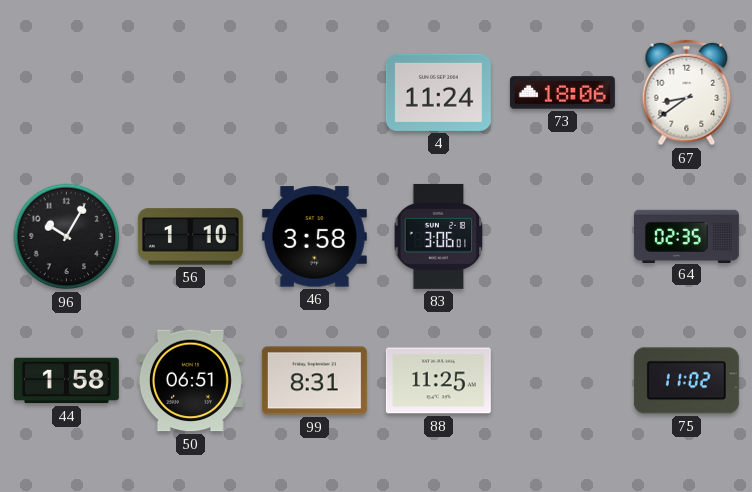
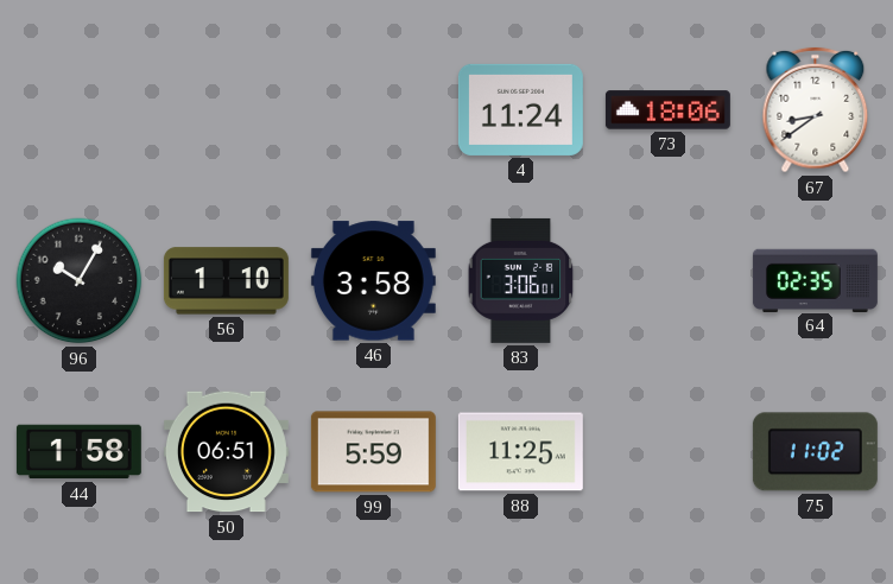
99: 8:31 -> 5:59 (373, 452)
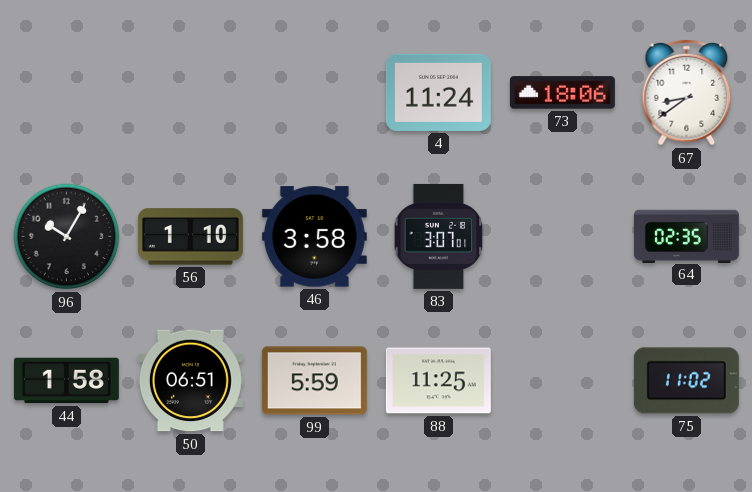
83: 3:06 -> 3:07 (439, 236)
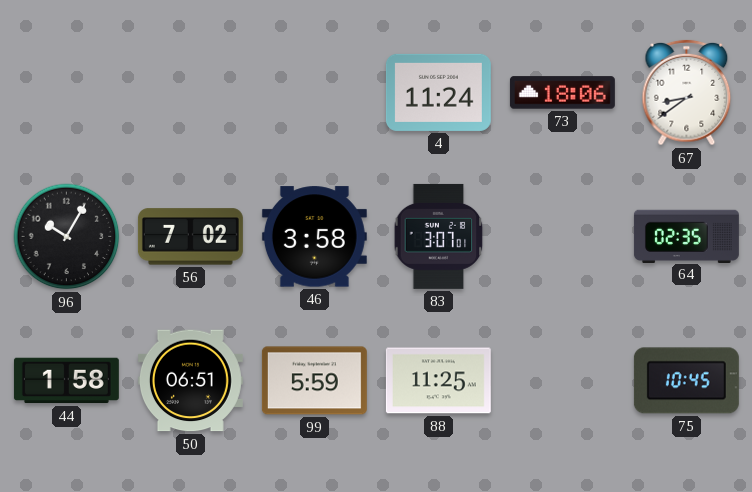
56: 1:10 -> 7:02 (190, 237)
75: 11:02 -> 10:45 (686, 381)
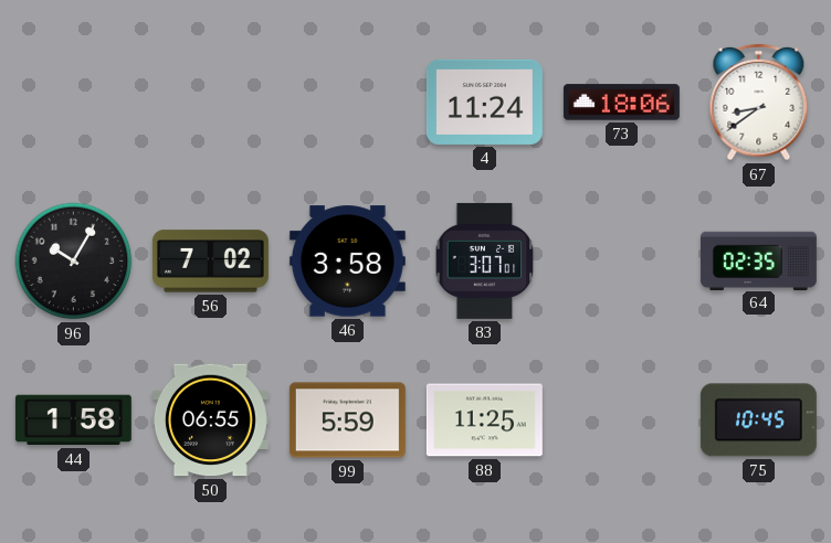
50: 06:51 -> 06:55 (210, 420)
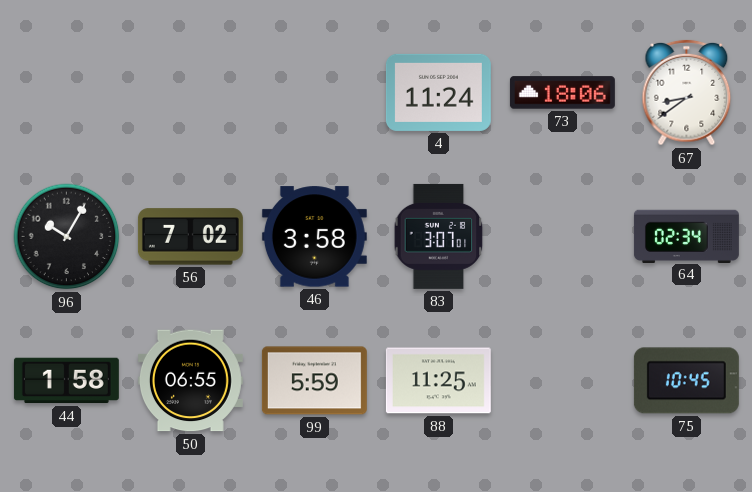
64: 02:35 -> 02:34 (686, 236)
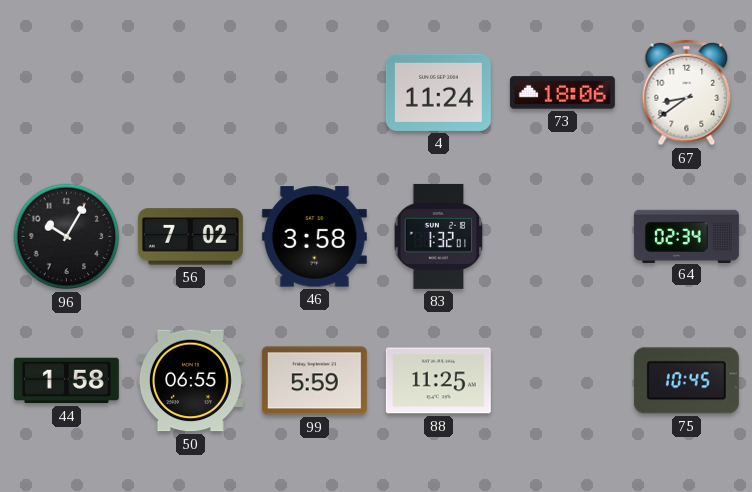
83: 3:07 -> 1:32 (439, 236)
